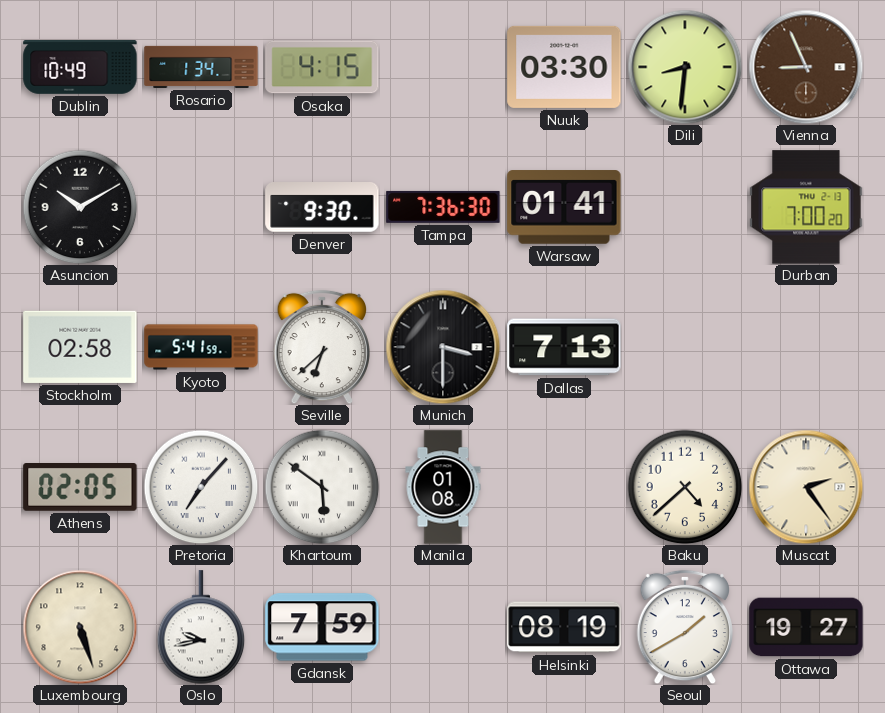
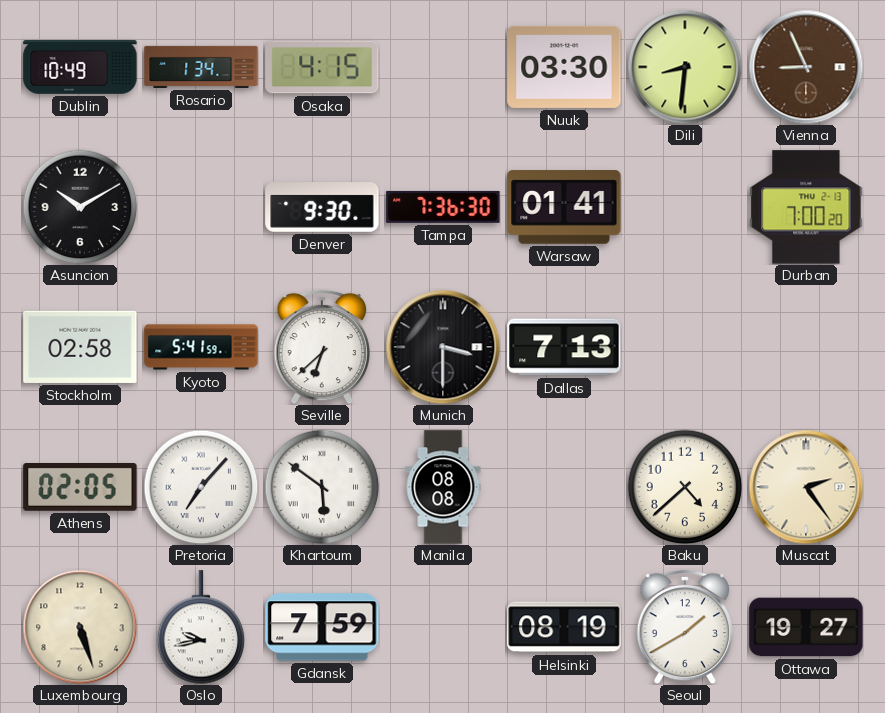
Manila: 01:08 -> 08:08 (443, 487)
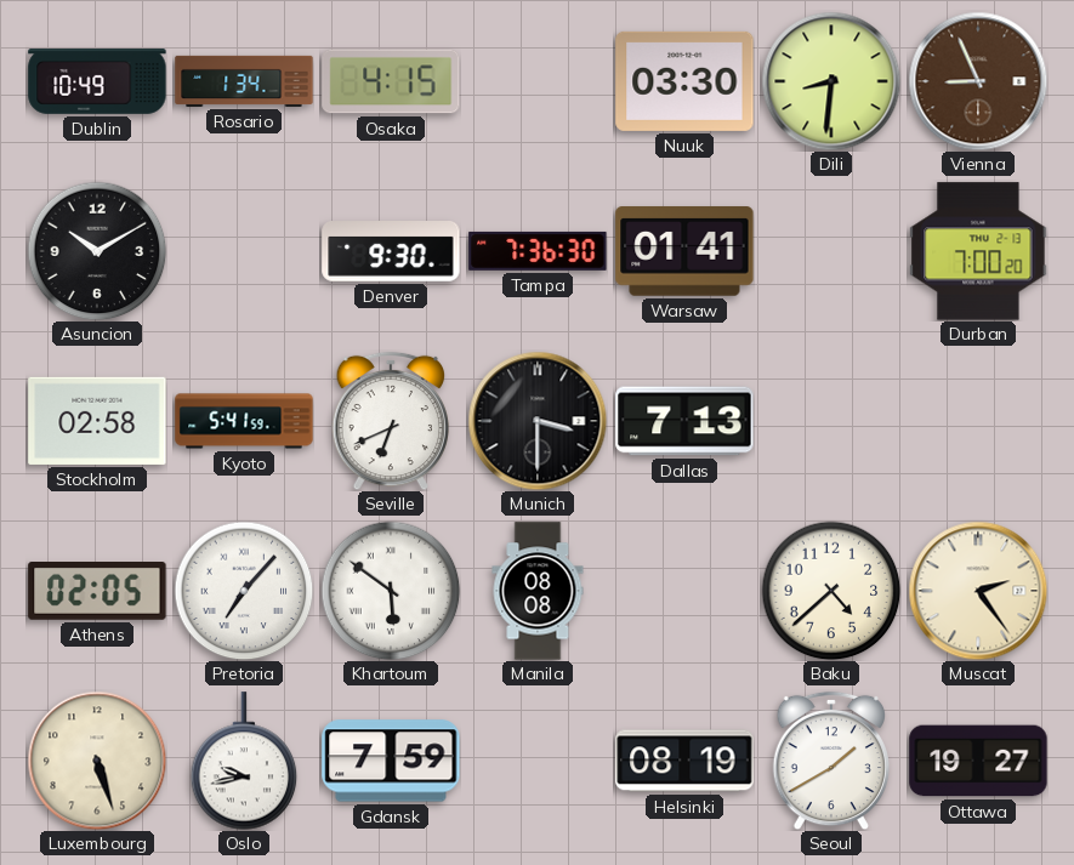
Seville: 6:38 -> 6:41 (391, 421)
